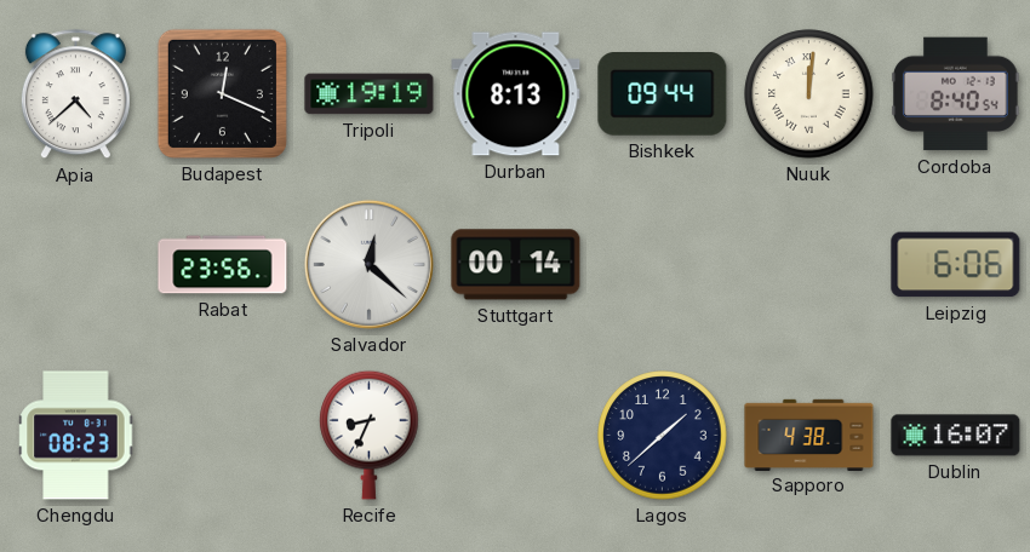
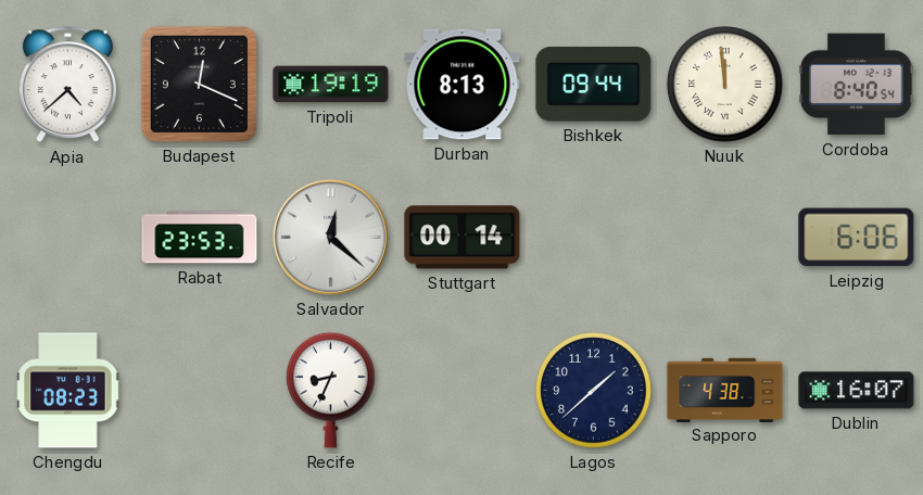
Nuuk: 12:01 -> 11:59 (725, 85)
Rabat: 23:56 -> 23:53 (200, 238)
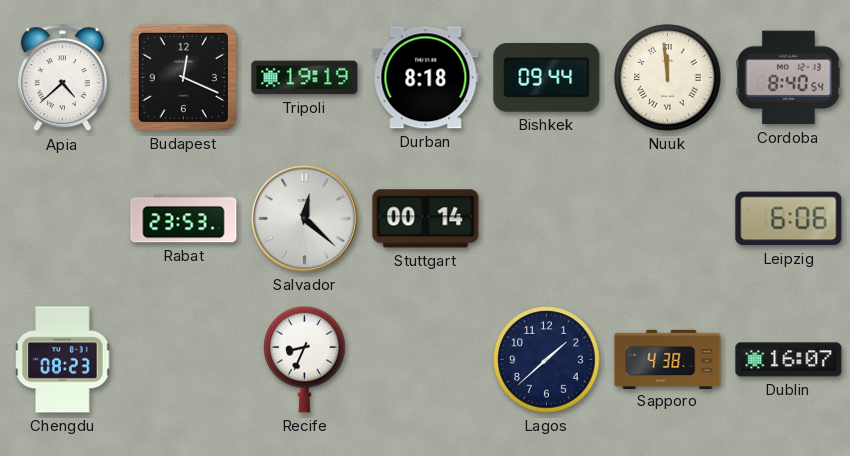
Durban: 8:13 -> 8:18 (426, 78)
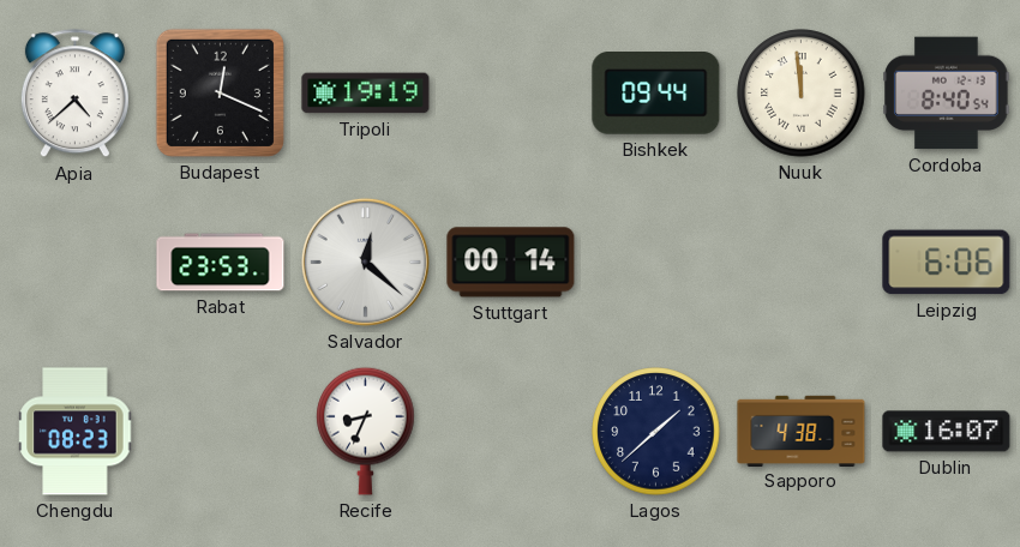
Durban: 8:18 -> none (426, 78)
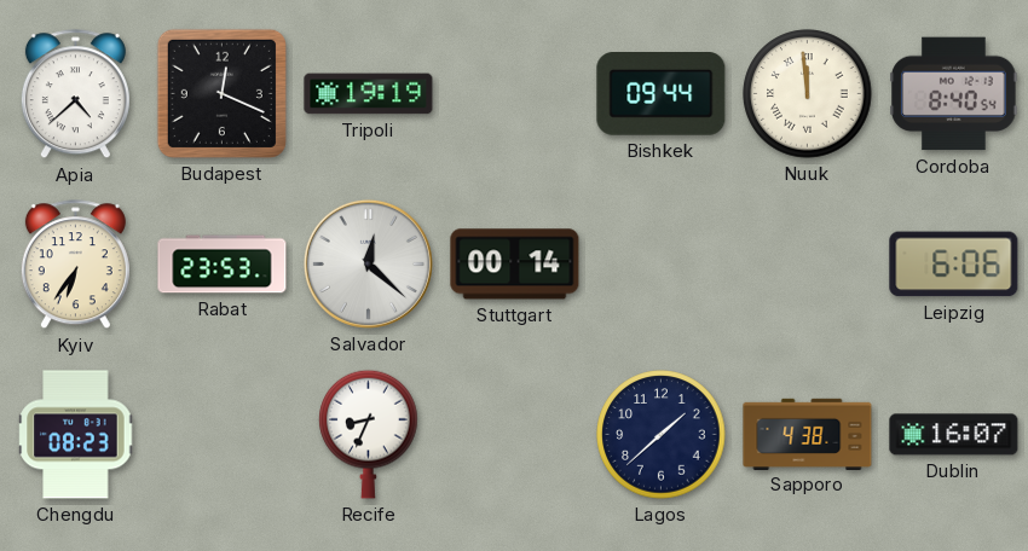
Kyiv: none -> 6:36 (75, 265)
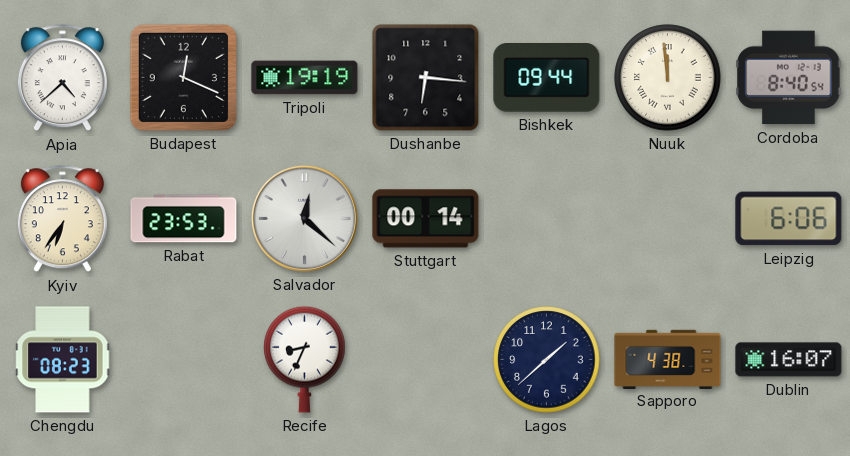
Dushanbe: none -> 6:16 (426, 78)
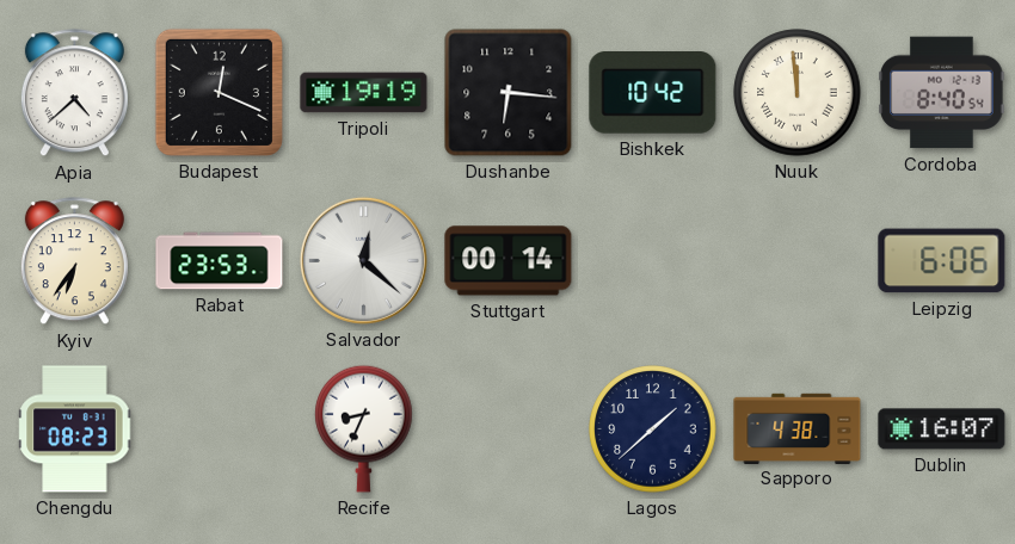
Bishkek: 09:44 -> 10:42 (653, 93)
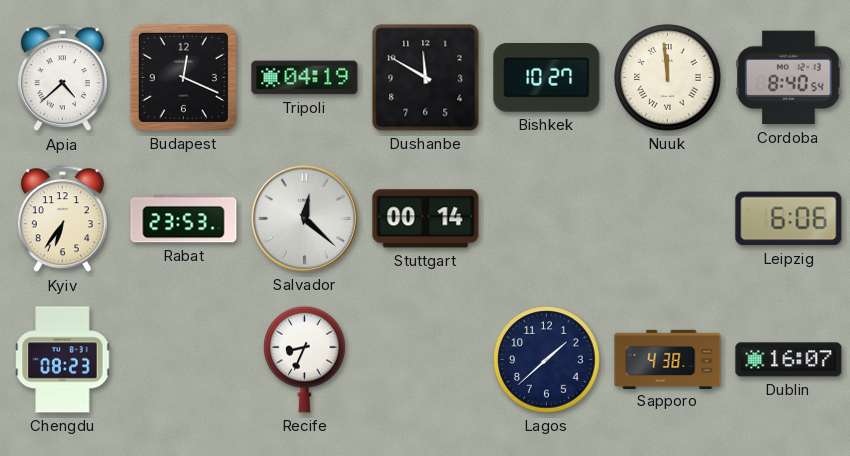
Tripoli: 19:19 -> 04:19 (305, 78)
Dushanbe: 6:16 -> 11:50 (426, 78)
Bishkek: 10:42 -> 10:27 (547, 78)
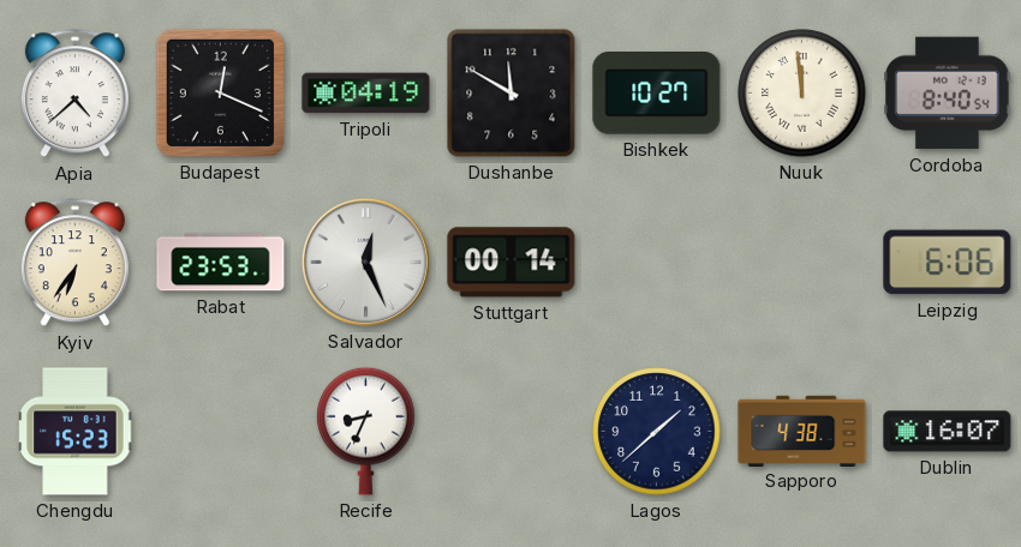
Salvador: 12:22 -> 12:26 (365, 262)
Chengdu: 08:23 -> 15:23 (76, 432)
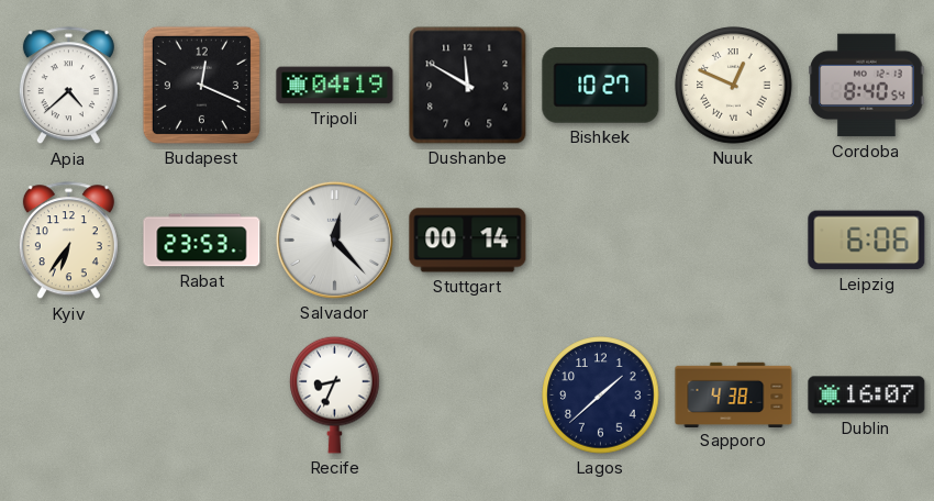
Nuuk: 11:59 -> 12:49 (734, 86)
Salvador: 12:26 -> 12:23 (334, 240)
Chengdu: 15:23 -> none (76, 432)
